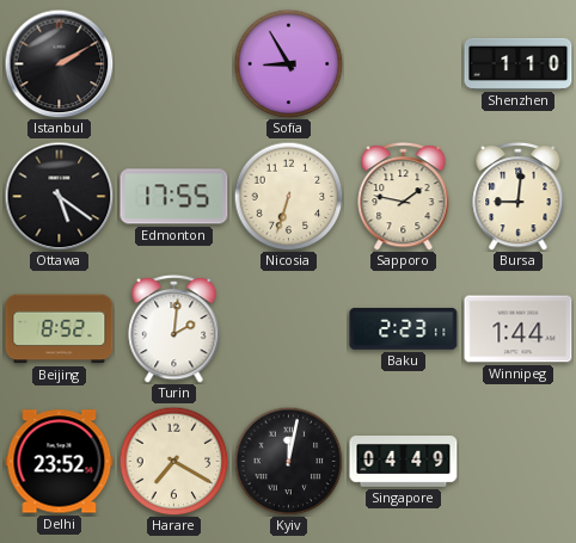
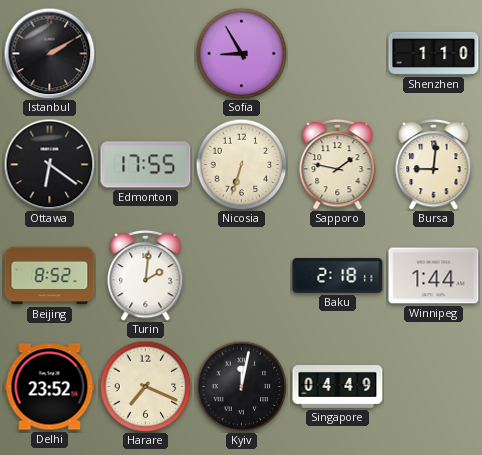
Ottawa: 5:21 -> 6:21 (49, 164)
Baku: 2:23 -> 2:18 (338, 275)
Harare: 7:20 -> 7:19 (145, 386)
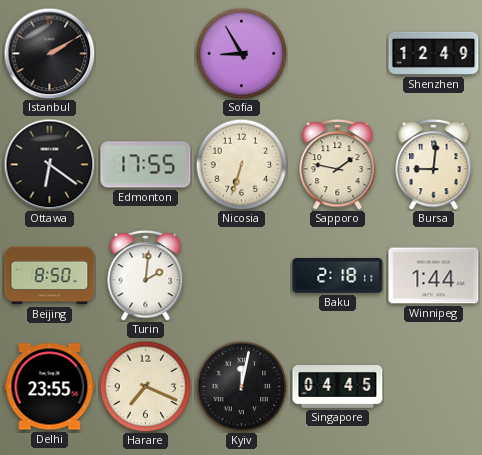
Shenzhen: 1:10 -> 12:49 (434, 53)
Beijing: 8:52 -> 8:50 (50, 276)
Delhi: 23:52 -> 23:55 (50, 387)
Singapore: 04:49 -> 04:45 (338, 387)
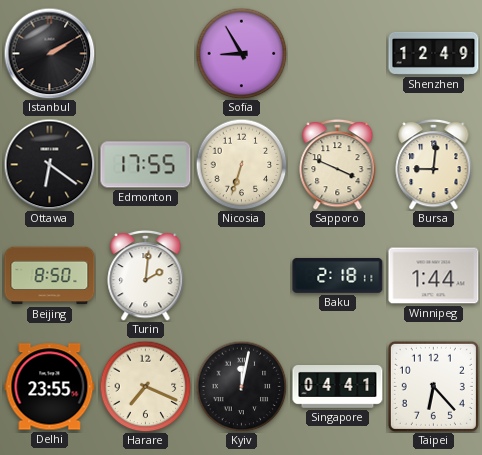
Sapporo: 1:47 -> 3:49 (338, 164)
Singapore: 04:45 -> 04:41 (338, 387)
Taipei: none -> 6:23 (433, 386)
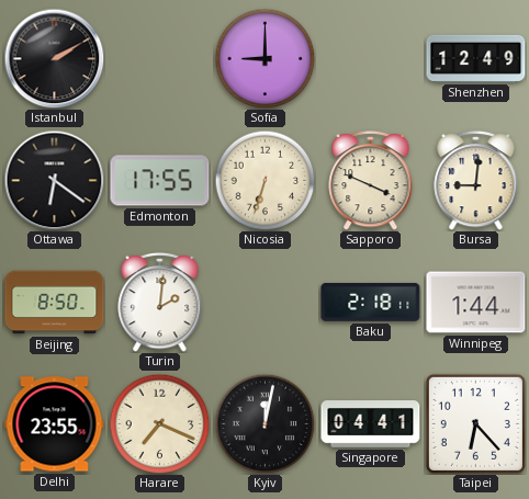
Sofia: 8:55 -> 9:00 (264, 58)
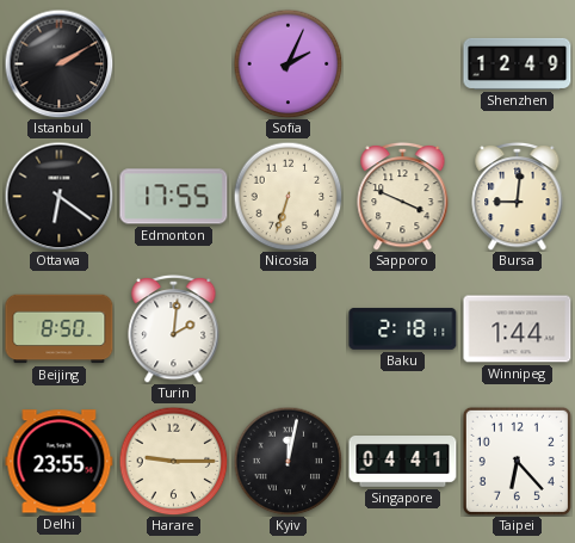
Sofia: 9:00 -> 2:04 (287, 63)
Harare: 7:19 -> 9:15 (173, 461)
